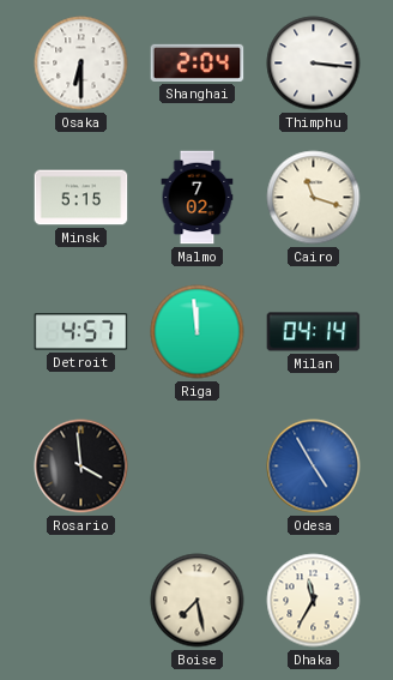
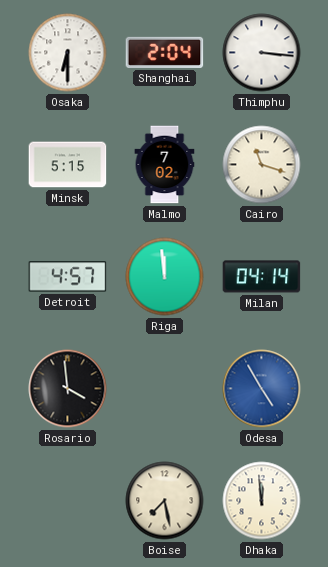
Dhaka: 11:35 -> 11:59 (262, 501)
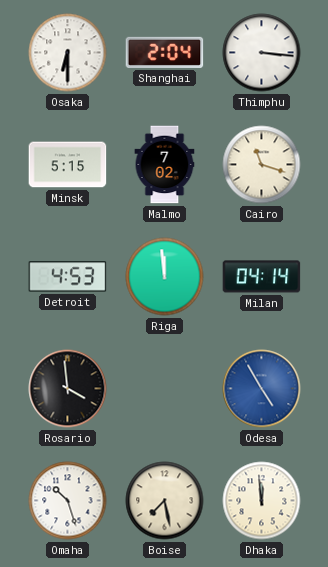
Detroit: 4:57 -> 4:53 (68, 277)
Omaha: none -> 10:27 (68, 501)
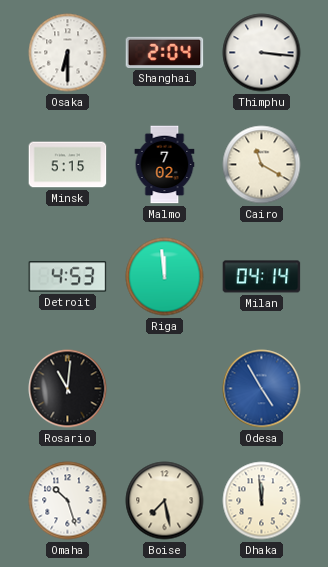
Cairo: 11:18 -> 11:20 (262, 165)
Rosario: 3:59 -> 11:01 (68, 389)
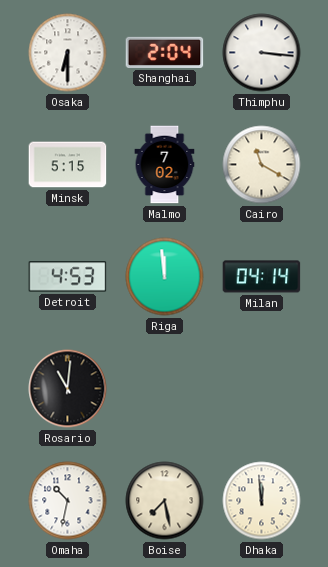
Odesa: 4:55 -> none (262, 389)
Omaha: 10:27 -> 10:32 (68, 501)
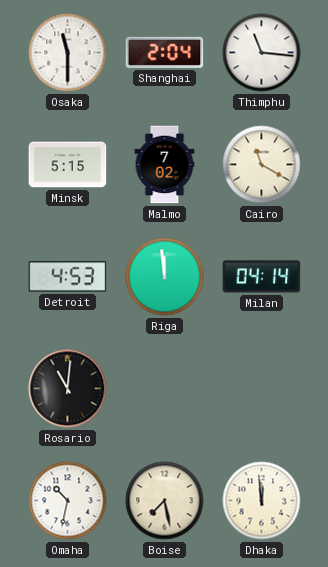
Osaka: 6:30 -> 11:30 (68, 53)
Thimphu: 3:16 -> 11:16 (262, 53)
